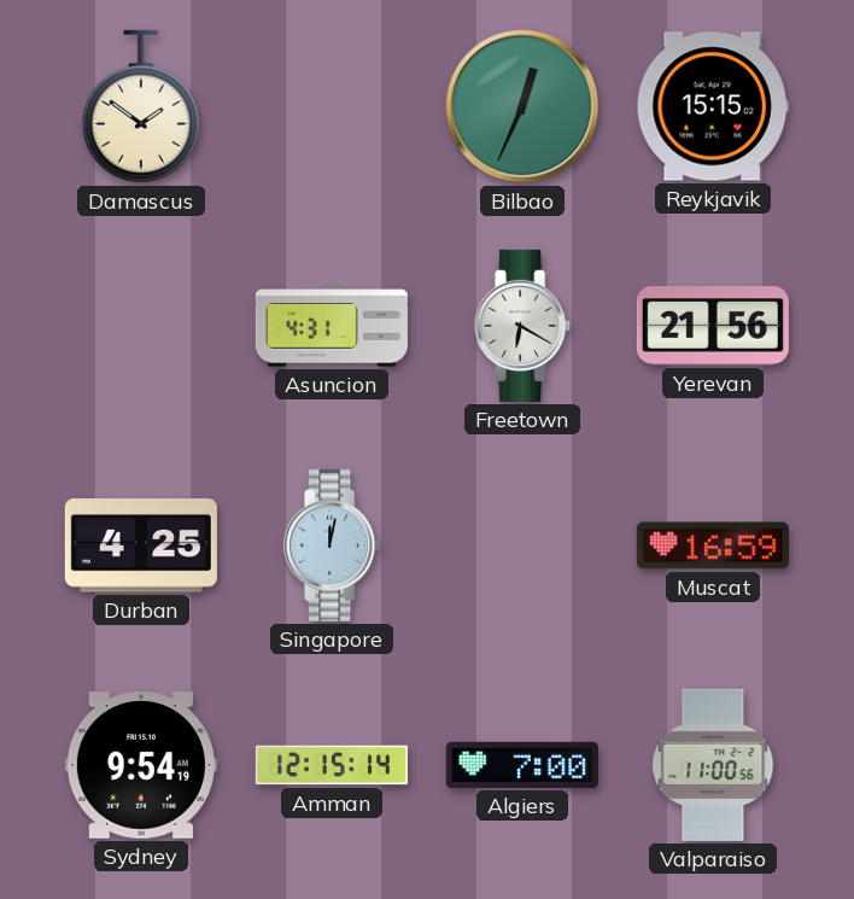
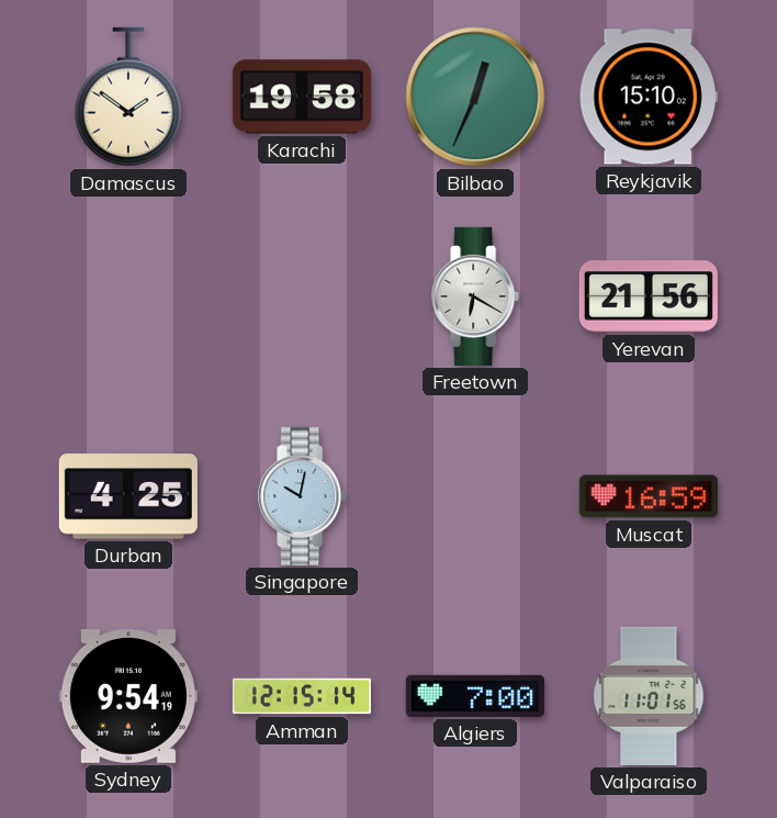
Karachi: none -> 19:58 (302, 97)
Reykjavik: 15:15 -> 15:10 (649, 97)
Asuncion: 4:31 -> none (332, 326)
Singapore: 12:02 -> 10:02 (303, 496)
Valparaiso: 11:00 -> 11:01 (649, 696)
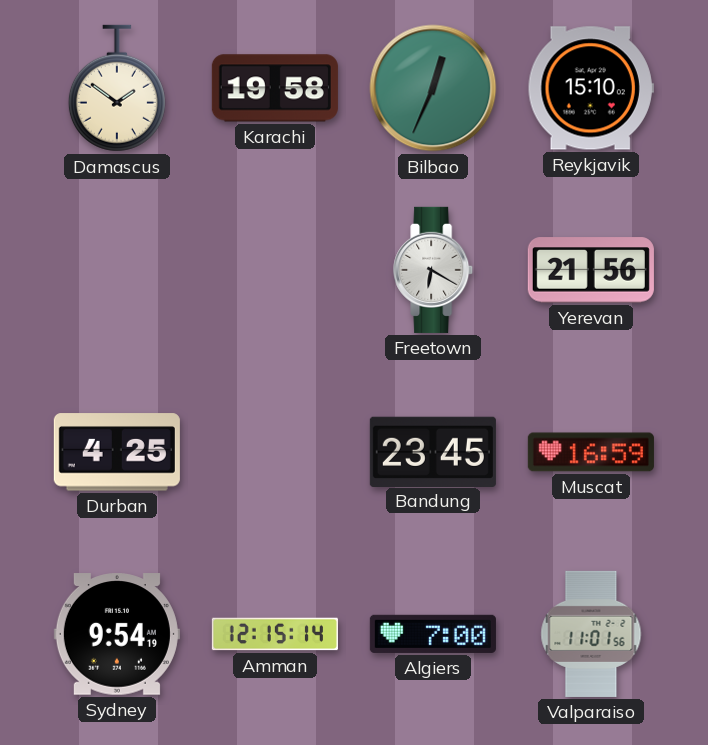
Singapore: 10:02 -> none (303, 496)
Bandung: none -> 23:45 (433, 451)
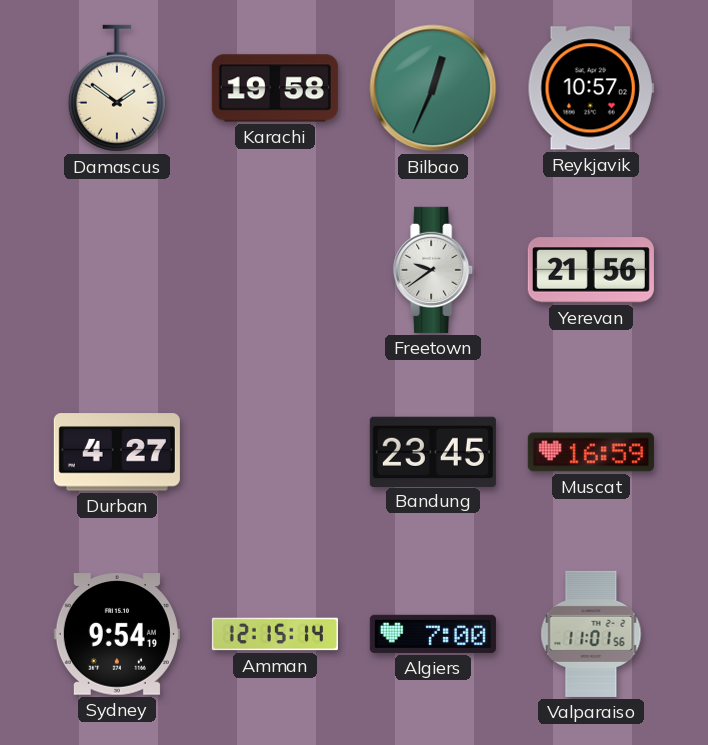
Reykjavik: 15:10 -> 10:57 (591, 88)
Freetown: 6:20 -> 9:39 (434, 270)
Durban: 4:25 -> 4:27 (117, 452)
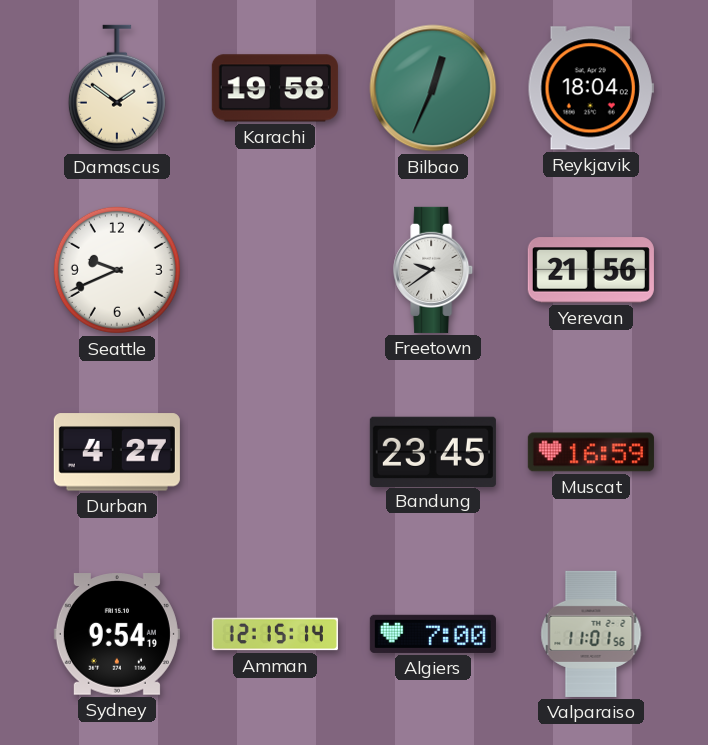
Reykjavik: 10:57 -> 18:04 (591, 88)
Seattle: none -> 9:41 (117, 270)
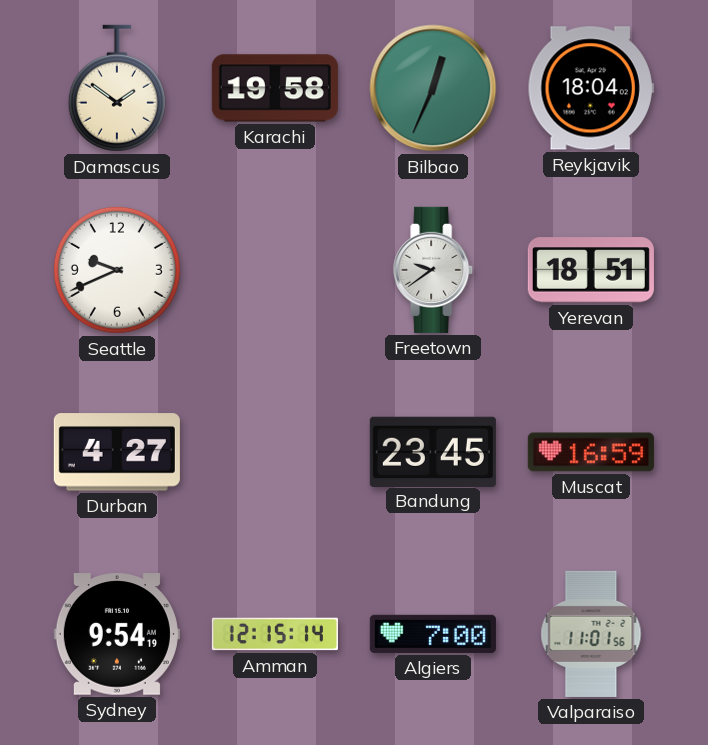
Yerevan: 21:56 -> 18:51 (591, 270)
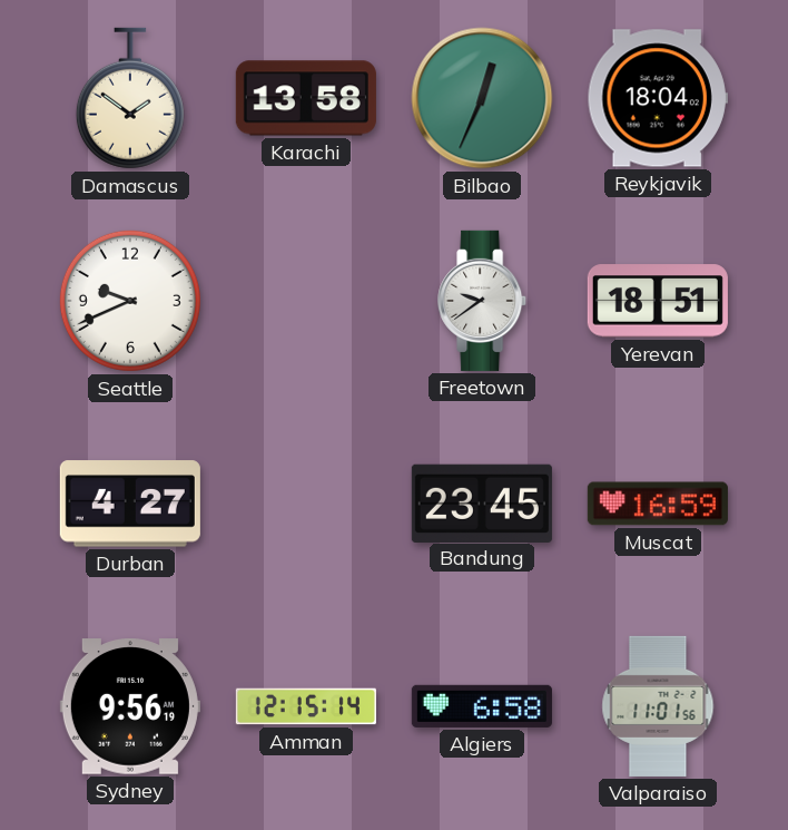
Karachi: 19:58 -> 13:58 (306, 98)
Sydney: 9:54 -> 9:56 (130, 706)
Algiers: 7:00 -> 6:58 (482, 706)
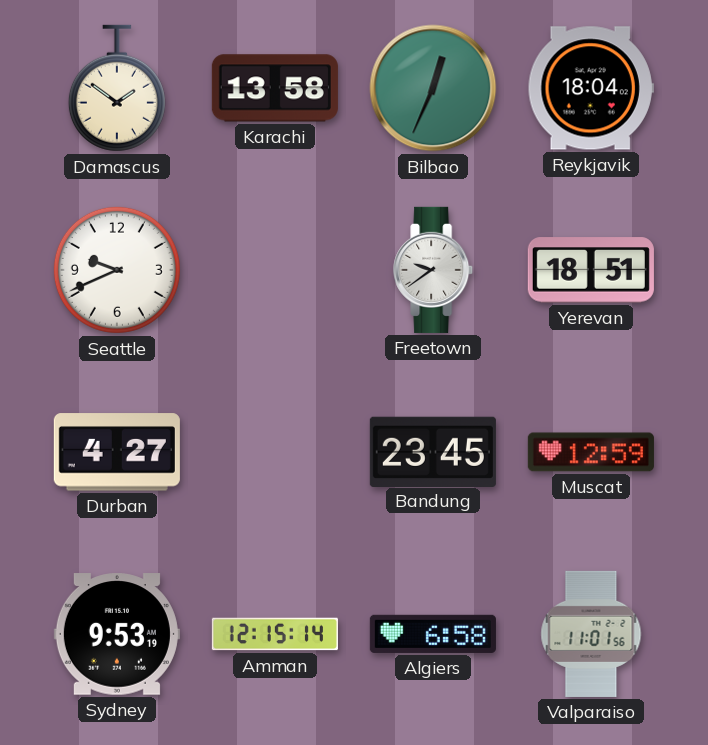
Muscat: 16:59 -> 12:59 (591, 452)
Sydney: 9:56 -> 9:53 (117, 634)
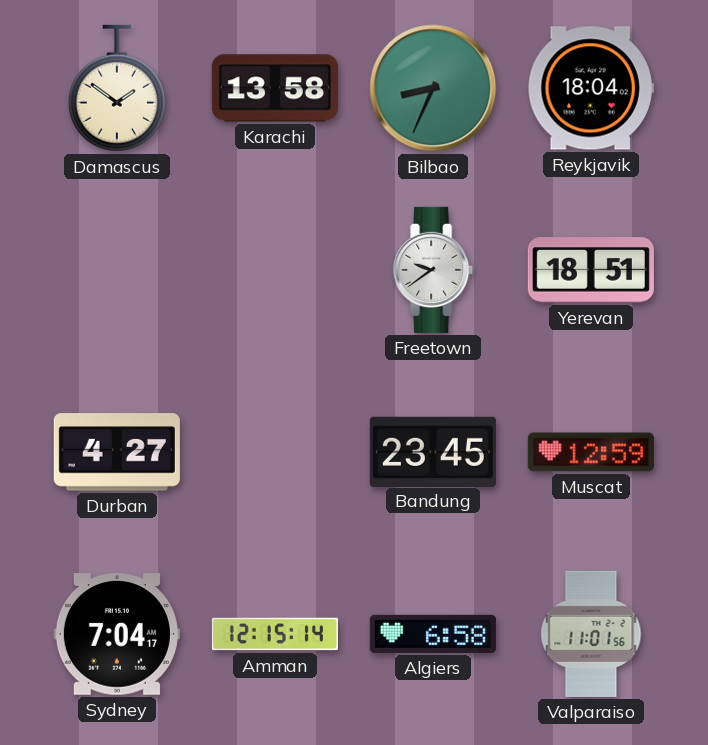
Bilbao: 12:34 -> 8:34 (433, 88)
Seattle: 9:41 -> none (117, 270)
Sydney: 9:53 -> 7:04 (117, 634)
